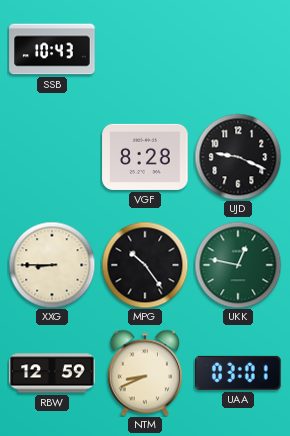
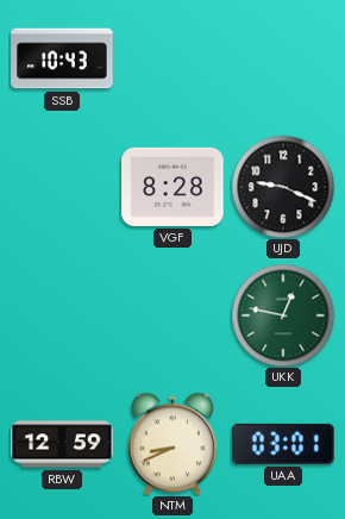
XXG: 8:45 -> none (52, 265)
MPG: 10:24 -> none (145, 265)
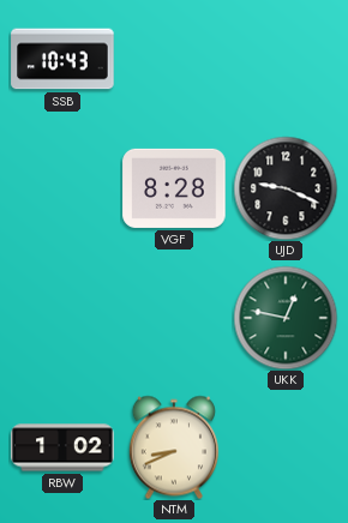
RBW: 12:59 -> 1:02 (62, 447)
UAA: 03:01 -> none (283, 444)
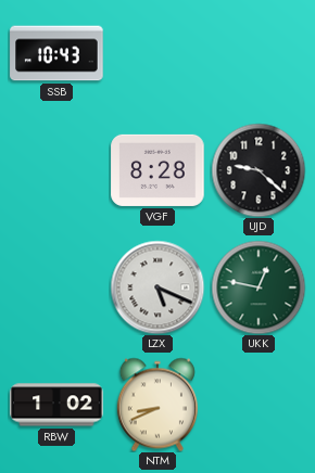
UJD: 9:19 -> 9:22 (259, 170)
LZX: none -> 5:19 (157, 287)
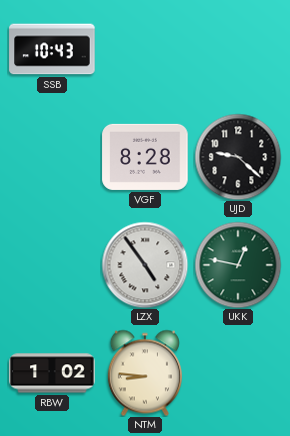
LZX: 5:19 -> 4:54 (145, 265)
NTM: 8:41 -> 8:46 (145, 373)
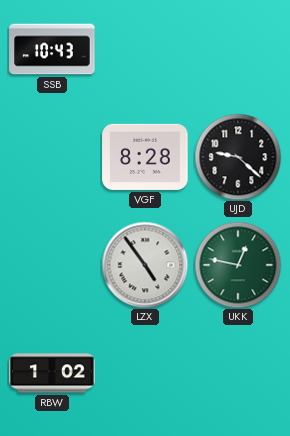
NTM: 8:46 -> none (145, 373)
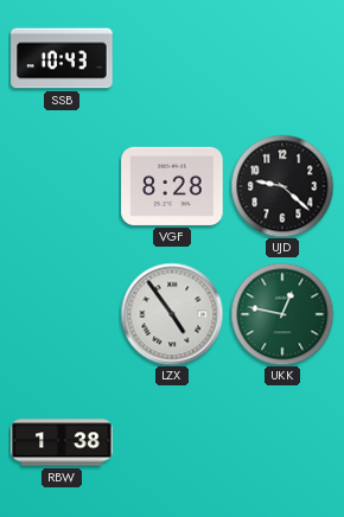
RBW: 1:02 -> 1:38 (62, 442)
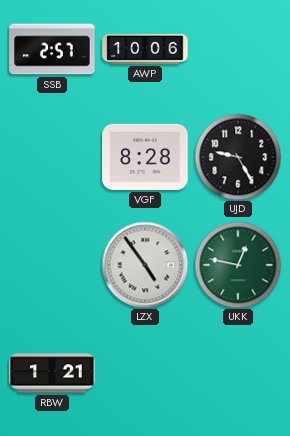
SSB: 10:43 -> 2:57 (52, 49)
AWP: none -> 10:06 (145, 49)
UJD: 9:22 -> 9:25 (238, 157)
RBW: 1:38 -> 1:21 (52, 373)
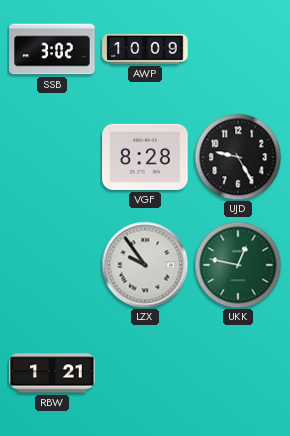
SSB: 2:57 -> 3:02 (52, 49)
AWP: 10:06 -> 10:09 (145, 49)
LZX: 4:54 -> 9:54 (145, 265)
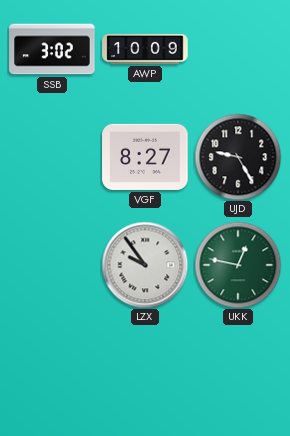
VGF: 8:28 -> 8:27 (145, 157)
RBW: 1:21 -> none (52, 373)
